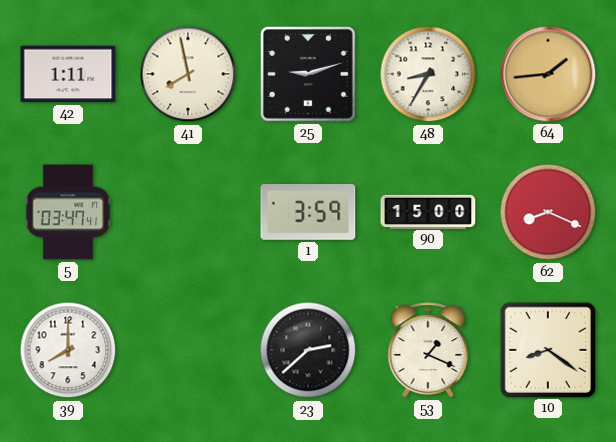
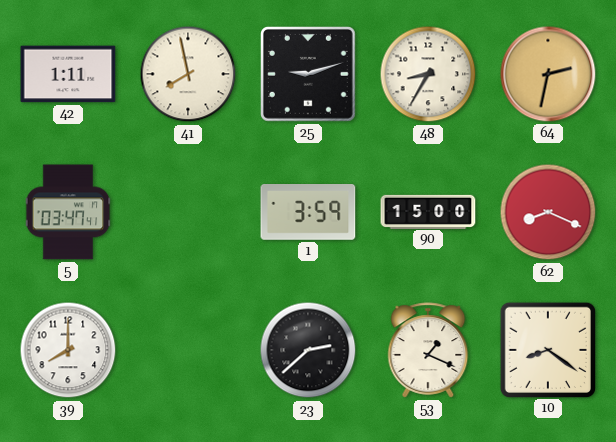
64: 1:44 -> 2:32 (548, 74)
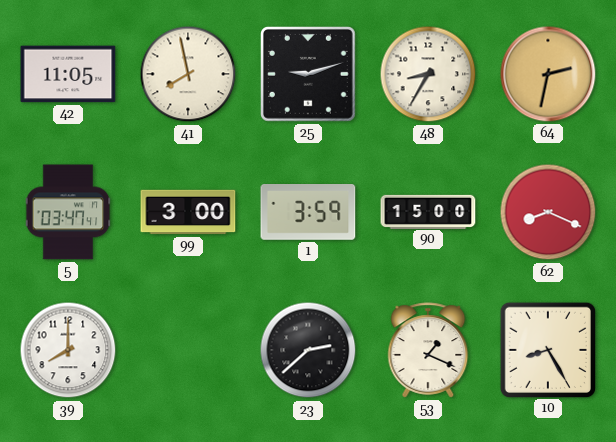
42: 1:11 -> 11:05 (68, 74)
99: none -> 3:00 (188, 212)
10: 8:21 -> 8:25 (547, 349)
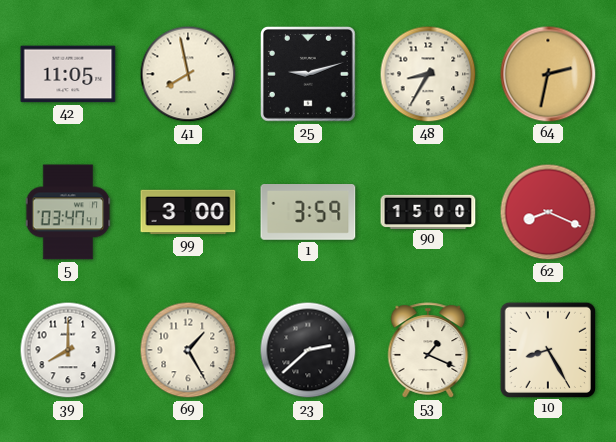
69: none -> 1:25 (188, 350)
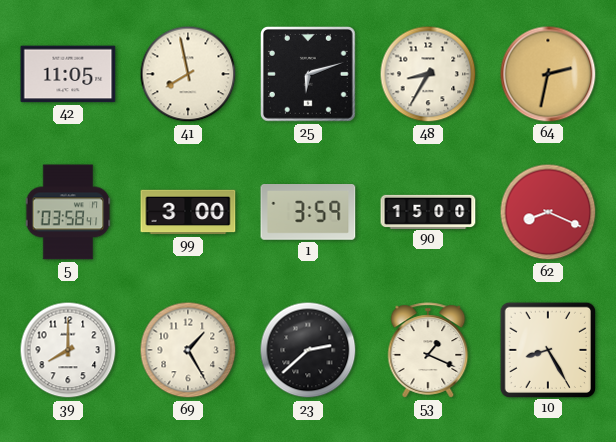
25: 9:12 -> 6:12 (309, 75)
5: 03:47 -> 03:58 (68, 212)
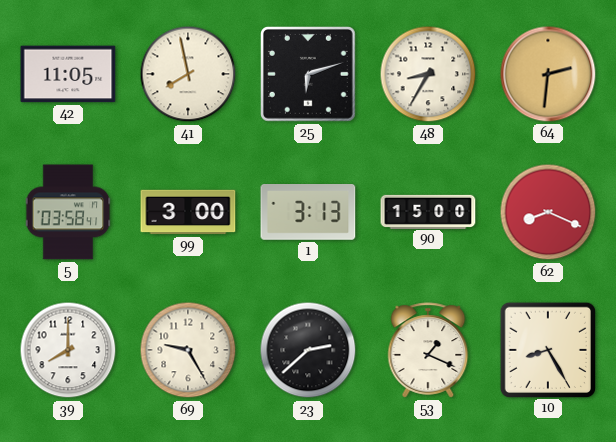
64: 2:32 -> 2:31 (548, 74)
1: 3:59 -> 3:13 (308, 213)
69: 1:25 -> 9:25 (188, 350)
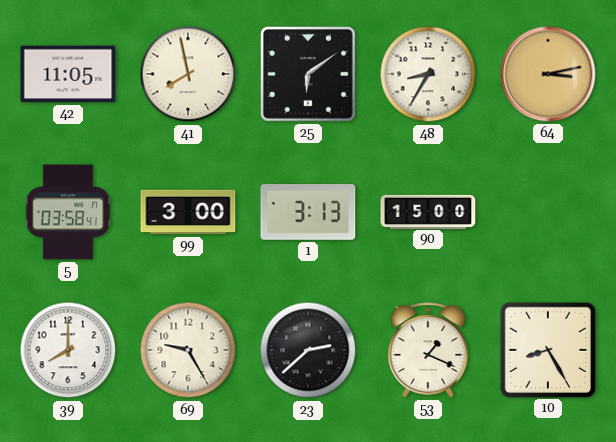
25: 6:12 -> 6:09 (309, 75)
64: 2:31 -> 3:13 (548, 74)
62: 8:19 -> none (548, 212)
